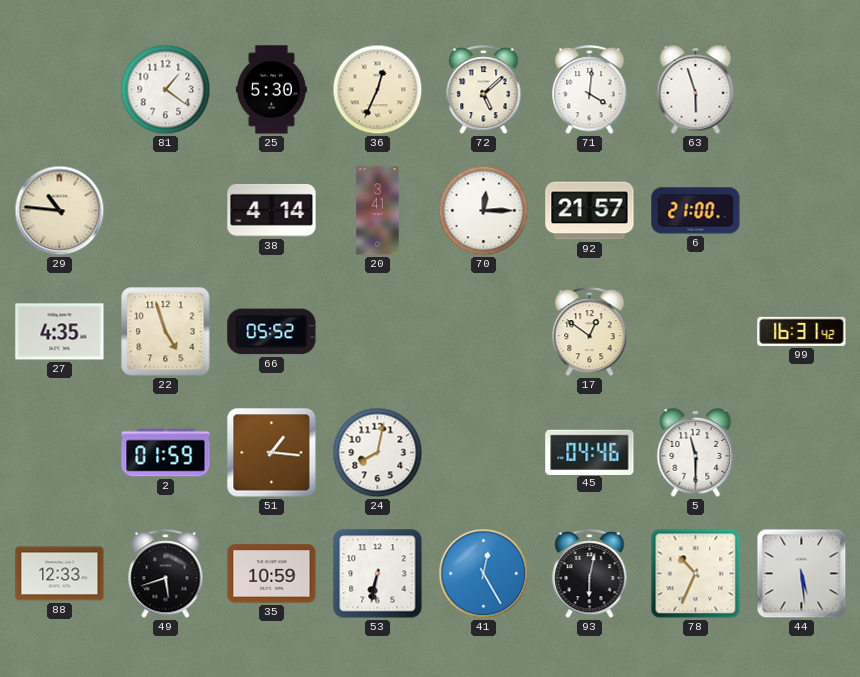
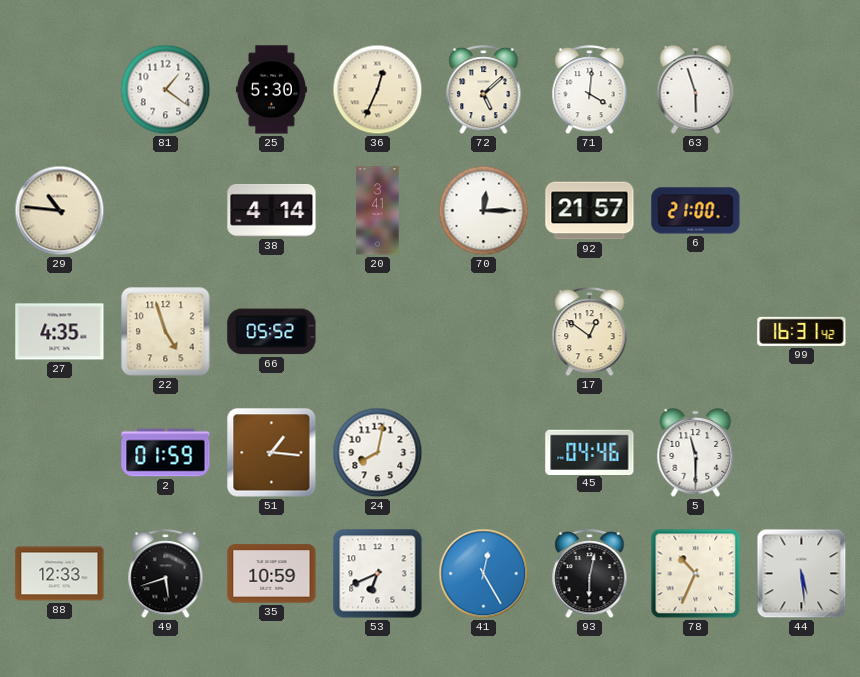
53: 6:32 -> 6:41 (378, 574)
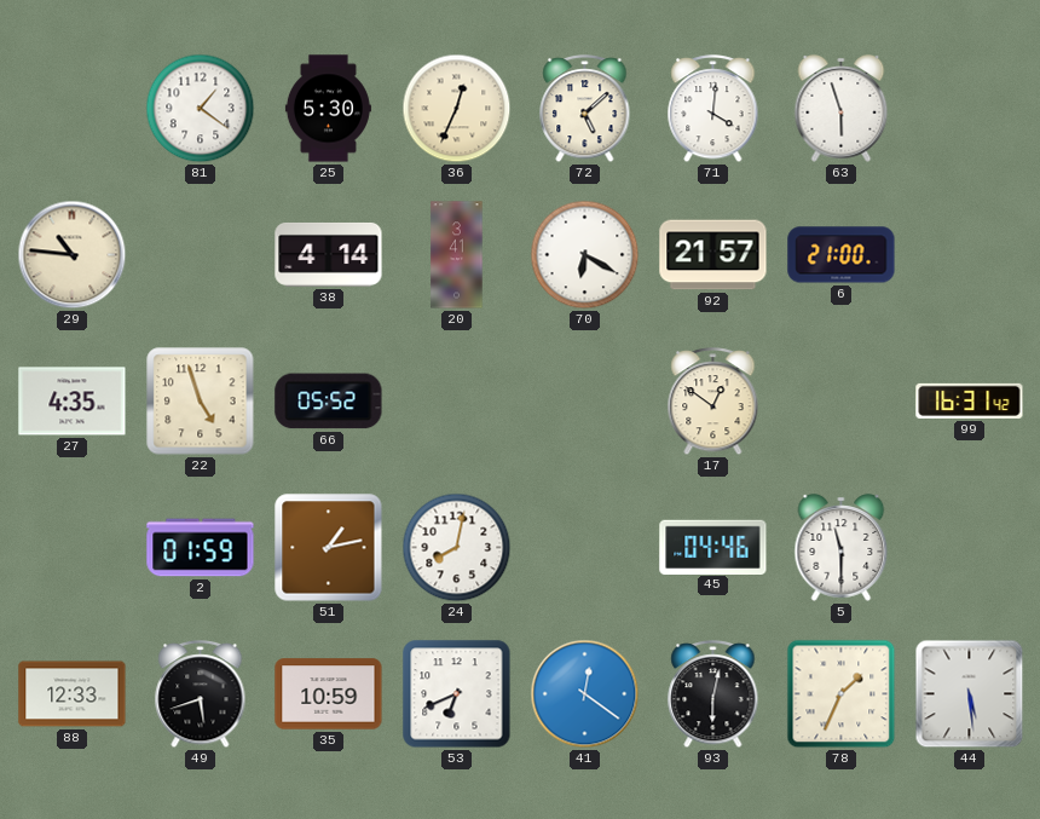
70: 12:15 -> 6:20 (585, 255)
51: 1:16 -> 1:13 (329, 548)
41: 12:25 -> 12:21 (585, 694)
78: 10:34 -> 1:34 (842, 694)
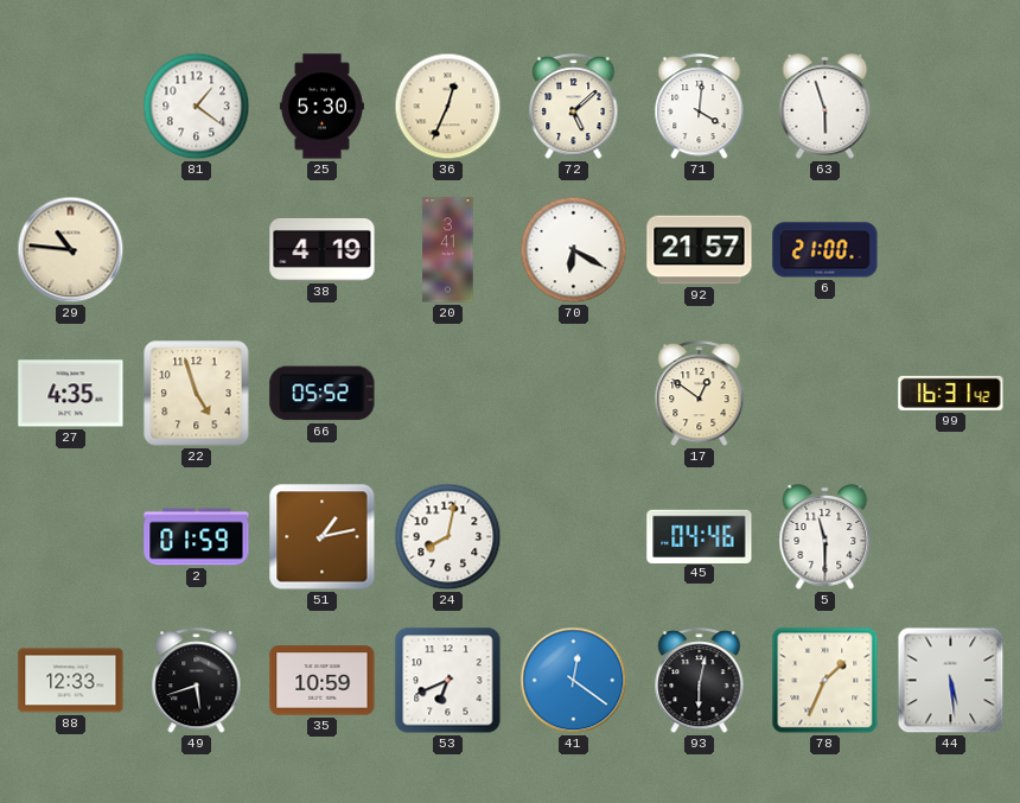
38: 4:14 -> 4:19 (323, 249)
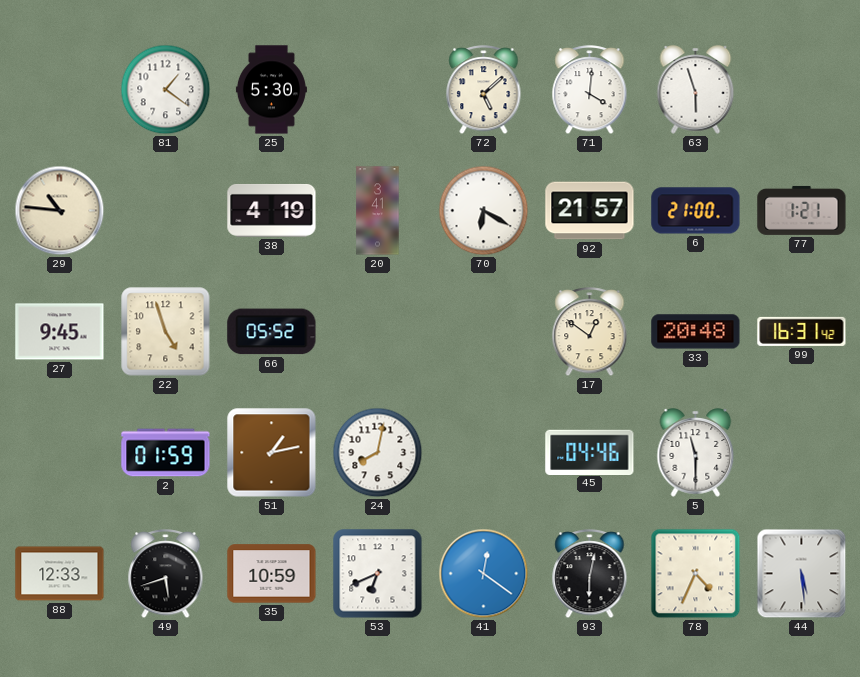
36: 12:34 -> none (448, 107)
77: none -> 1:21 (802, 210)
27: 4:35 -> 9:45 (60, 332)
33: none -> 20:48 (696, 332)
78: 1:34 -> 4:34 (696, 574)
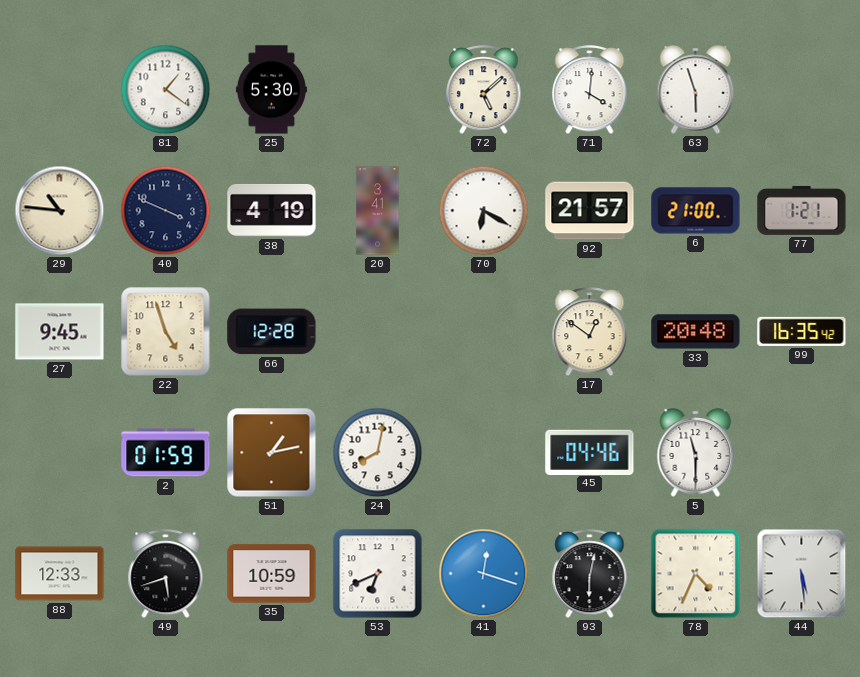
40: none -> 3:49 (166, 211)
66: 05:52 -> 12:28 (272, 332)
99: 16:31 -> 16:35 (802, 331)
41: 12:21 -> 12:18 (484, 574)
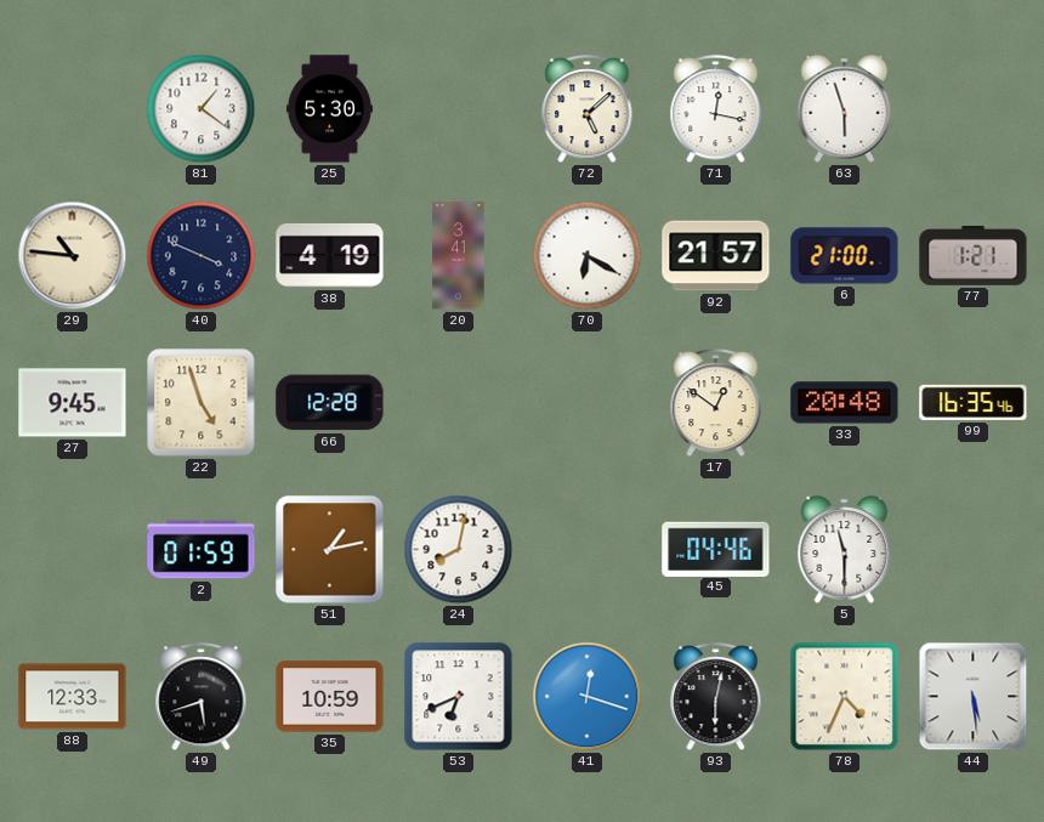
71: 4:01 -> 12:17 (716, 109)
99: 16:35:42 -> 16:35:46 (974, 402)
